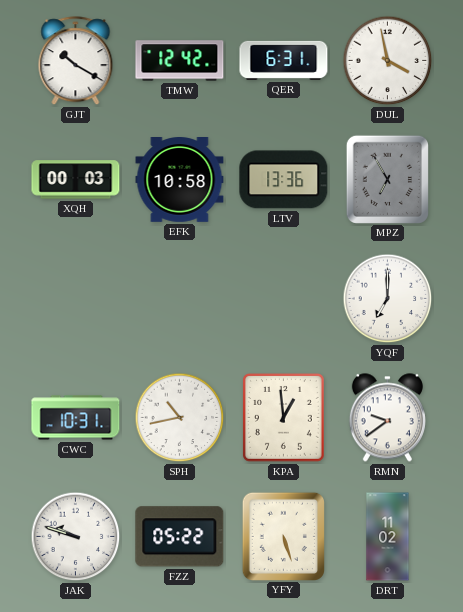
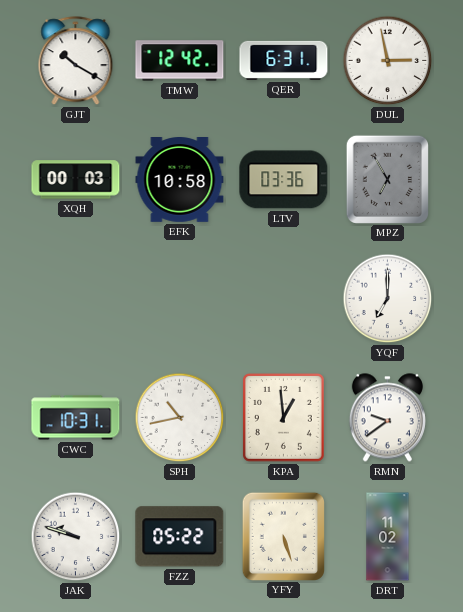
DUL: 3:58 -> 2:58 (388, 61)
LTV: 13:36 -> 03:36 (284, 180)
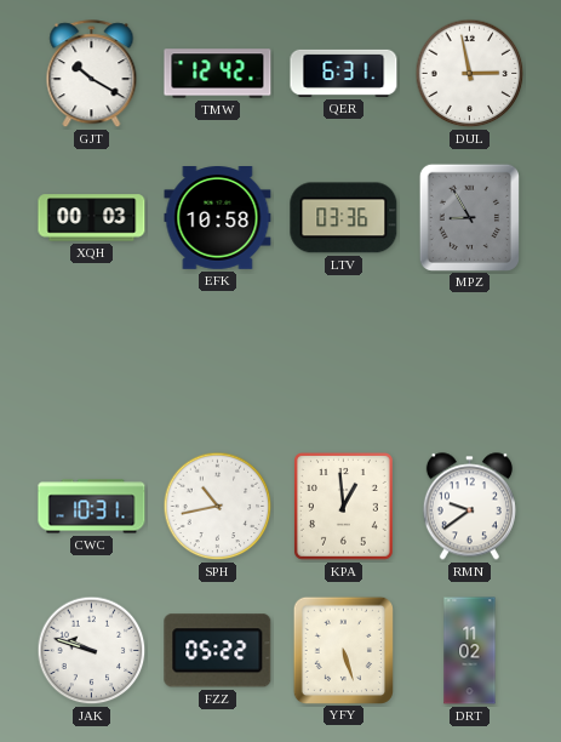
MPZ: 6:55 -> 8:55 (469, 217)
YQF: 7:00 -> none (388, 299)
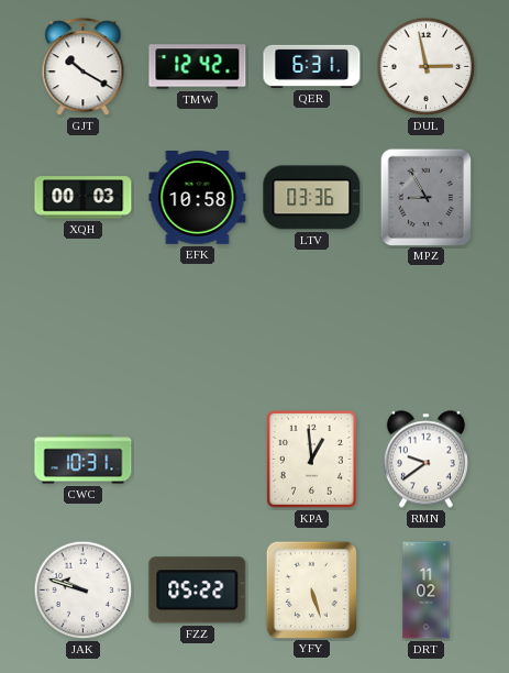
SPH: 10:43 -> none (218, 507)
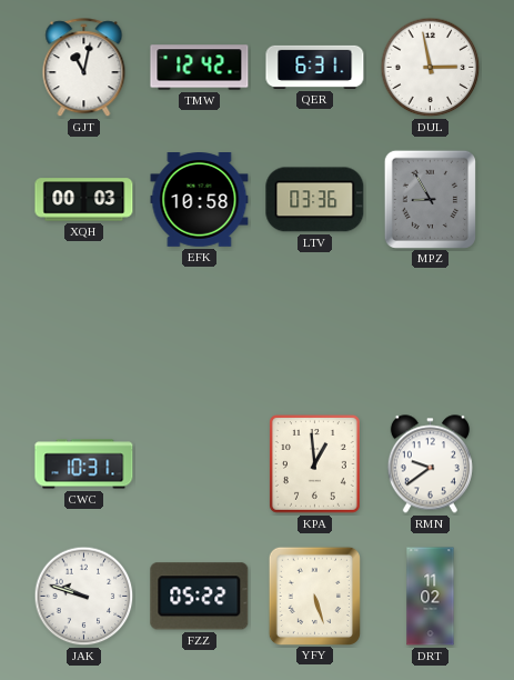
GJT: 10:20 -> 11:02 (84, 68)
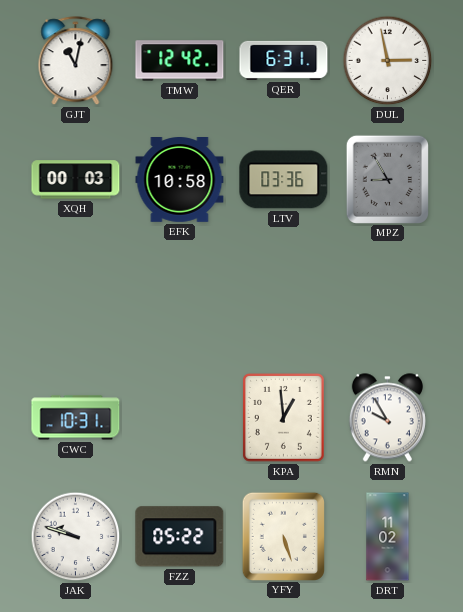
RMN: 9:39 -> 9:55 (387, 418)
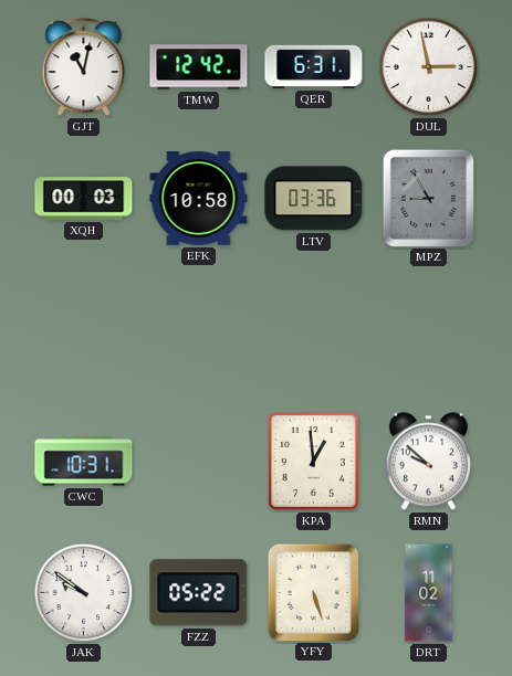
RMN: 9:55 -> 9:52 (428, 462)
JAK: 9:48 -> 9:51 (84, 593)
